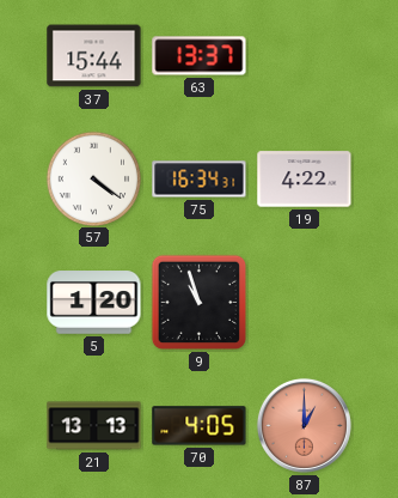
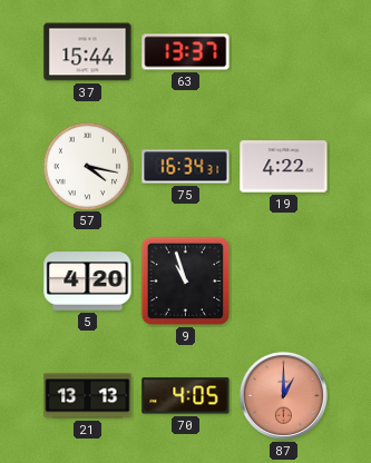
57: 4:21 -> 4:17 (87, 166)
5: 1:20 -> 4:20 (88, 282)
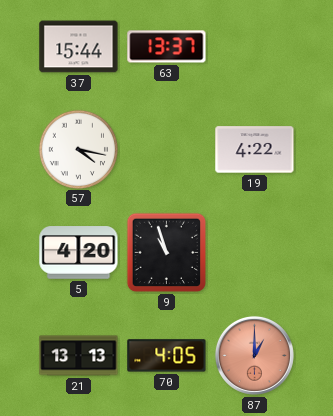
75: 16:34 -> none (186, 167)
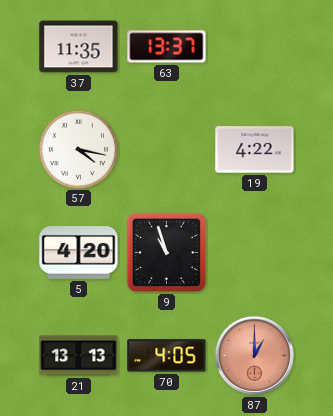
37: 15:44 -> 11:35 (79, 47)
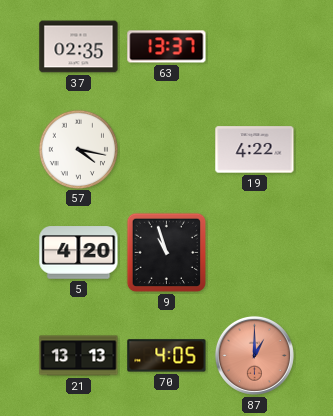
37: 11:35 -> 02:35 (79, 47)
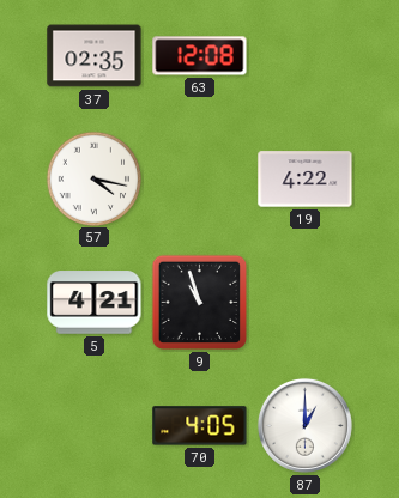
63: 13:37 -> 12:08 (200, 56)
5: 4:20 -> 4:21 (95, 303)
21: 13:13 -> none (79, 356)
87 dial: salmon -> white (304, 425)
